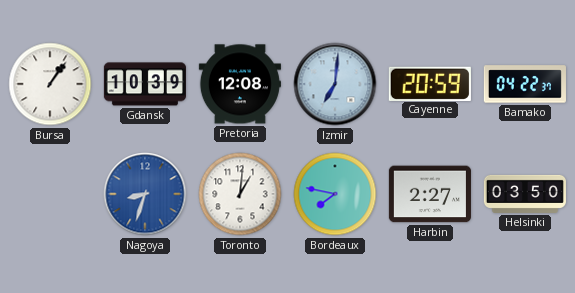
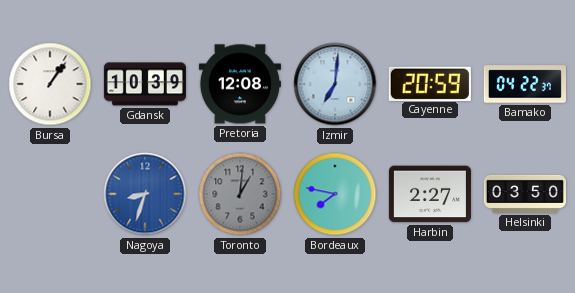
Toronto dial: white -> grey (240, 194)
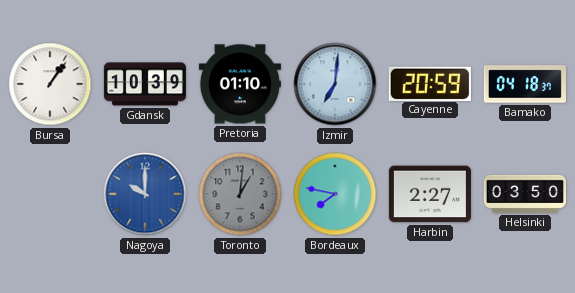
Pretoria: 12:08 -> 01:10 (240, 84)
Bamako: 04:22 -> 04:18 (525, 84)
Nagoya: 8:33 -> 10:00 (145, 194)
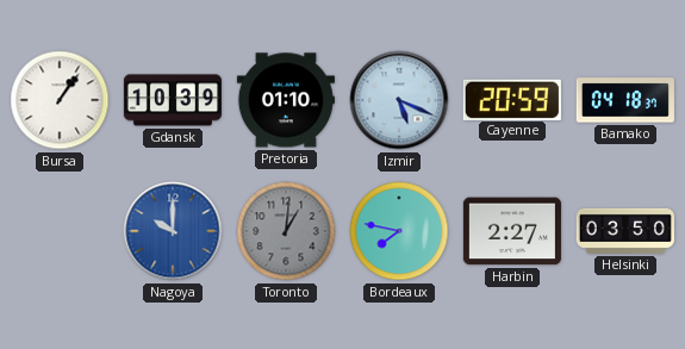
Izmir: 7:01 -> 5:19 (399, 100)
